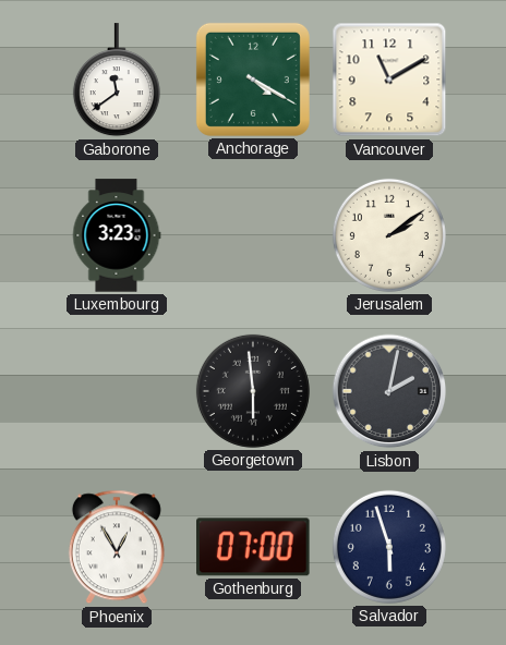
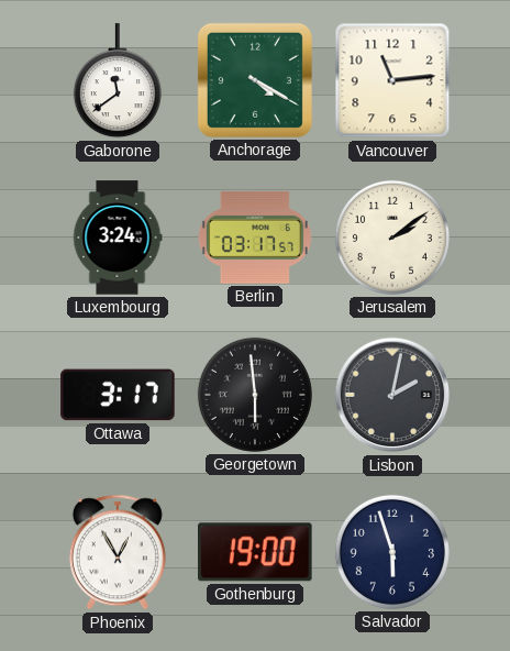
Vancouver: 11:10 -> 11:14 (392, 80)
Luxembourg: 3:23 -> 3:24 (118, 238)
Berlin: none -> 03:17 (255, 238)
Ottawa: none -> 3:17 (118, 395)
Gothenburg: 07:00 -> 19:00 (256, 552)
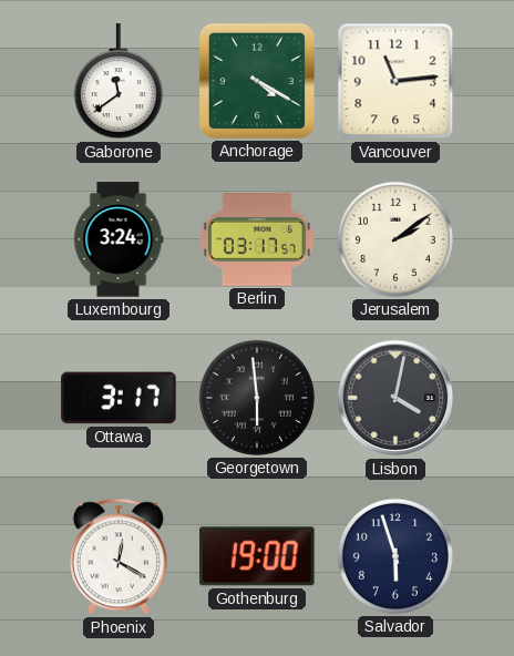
Lisbon: 2:02 -> 4:02 (395, 398)
Phoenix: 12:55 -> 12:20 (119, 556)
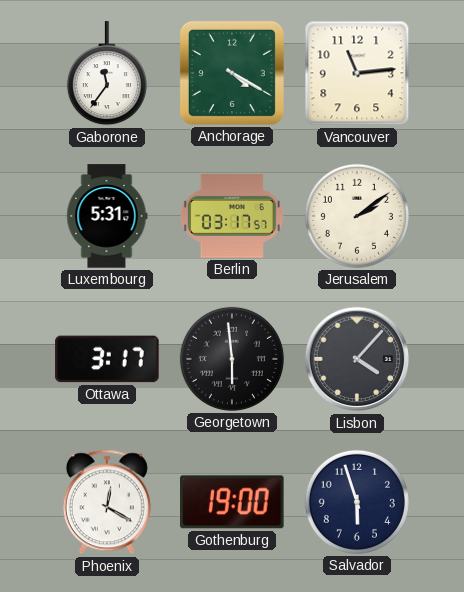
Gaborone: 11:39 -> 11:36 (107, 74)
Luxembourg: 3:24 -> 5:31 (107, 216)
Lisbon: 4:02 -> 4:07 (357, 359)
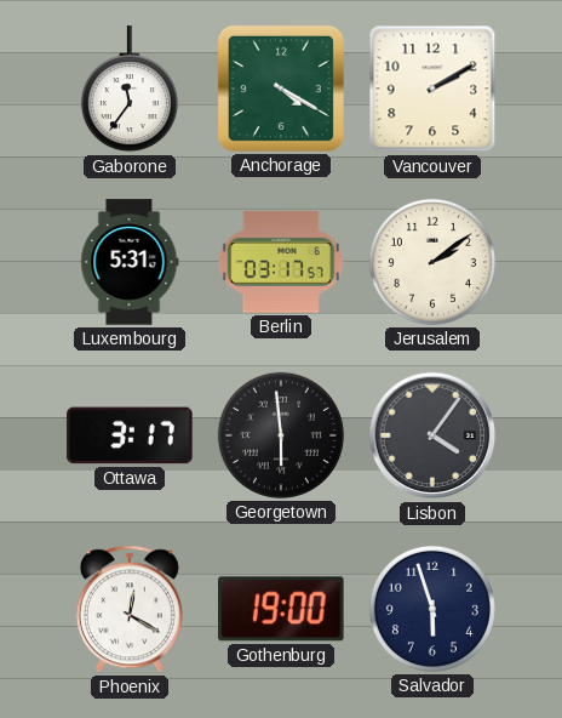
Vancouver: 11:14 -> 2:10 (432, 89)
Lisbon: 4:07 -> 4:06 (432, 435)
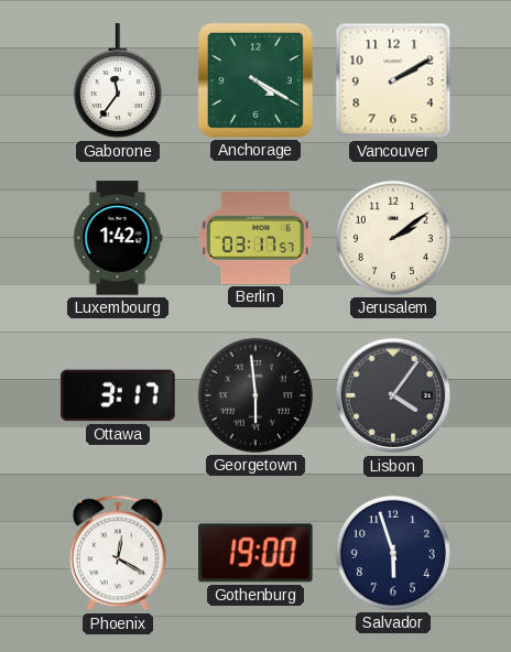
Luxembourg: 5:31 -> 1:42 (118, 238)
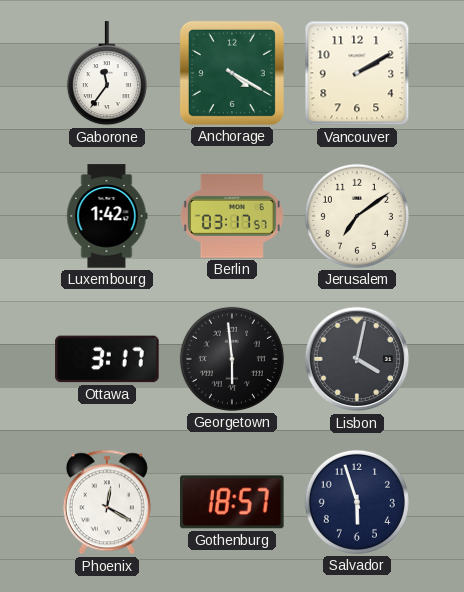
Jerusalem: 2:09 -> 7:09 (357, 216)
Lisbon: 4:06 -> 4:02 (357, 359)
Gothenburg: 19:00 -> 18:57 (233, 502)
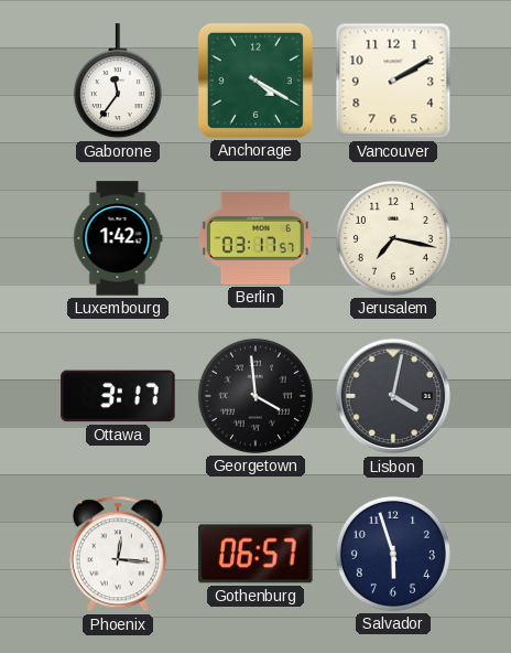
Jerusalem: 7:09 -> 7:17 (393, 238)
Georgetown: 5:59 -> 3:59 (255, 396)
Phoenix: 12:20 -> 12:16 (118, 554)
Gothenburg: 18:57 -> 06:57 (257, 554)
